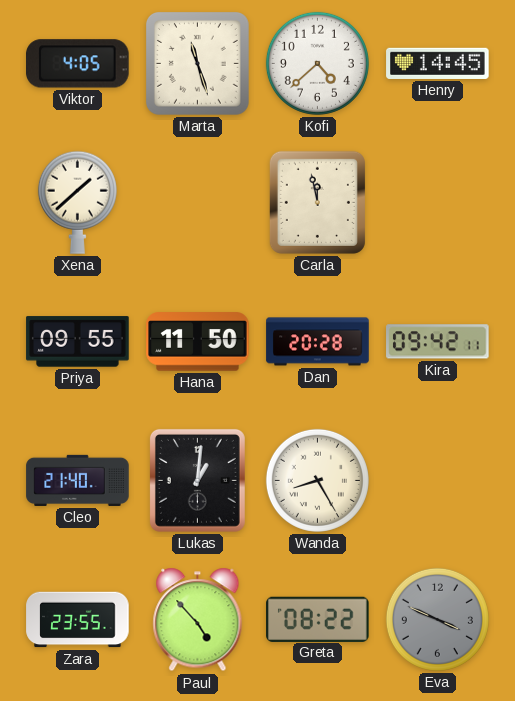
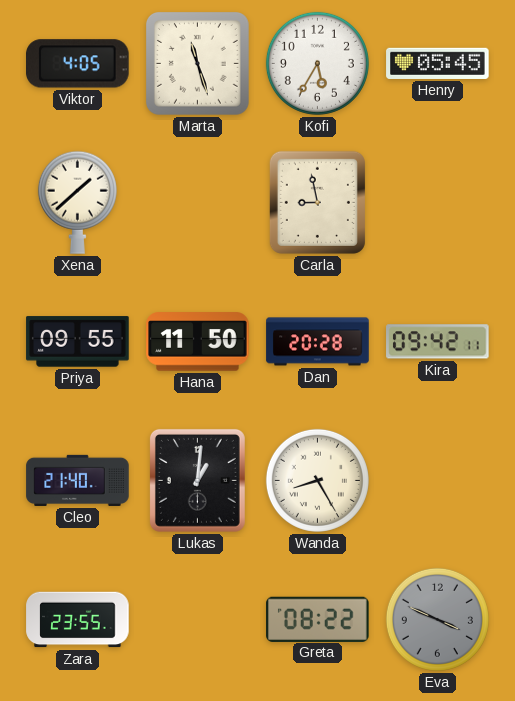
Kofi: 4:38 -> 5:35 (317, 63)
Henry: 14:45 -> 05:45 (438, 63)
Carla: 11:58 -> 8:58 (317, 202)
Paul: 4:53 -> none (198, 620)
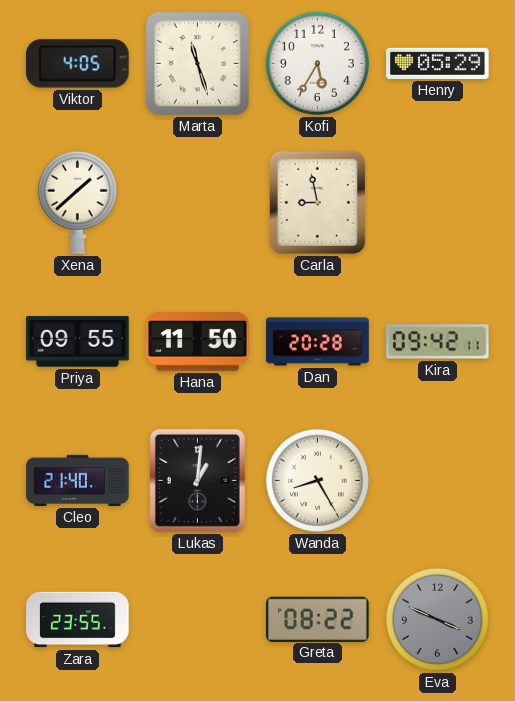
Henry: 05:45 -> 05:29 (438, 63)
